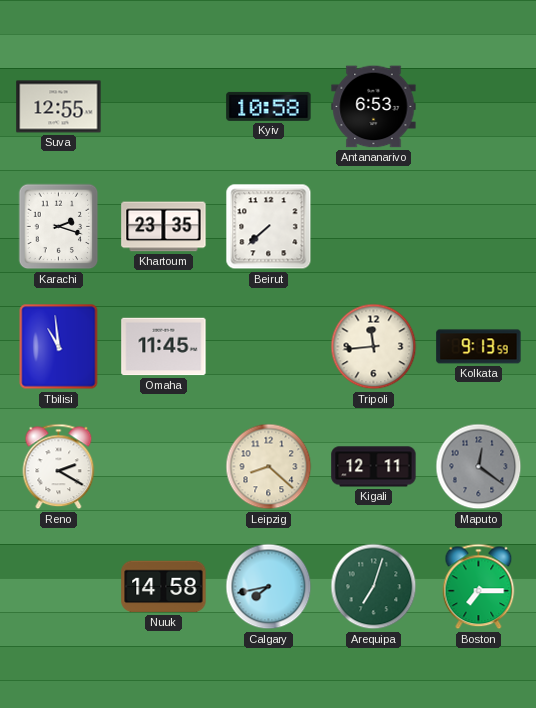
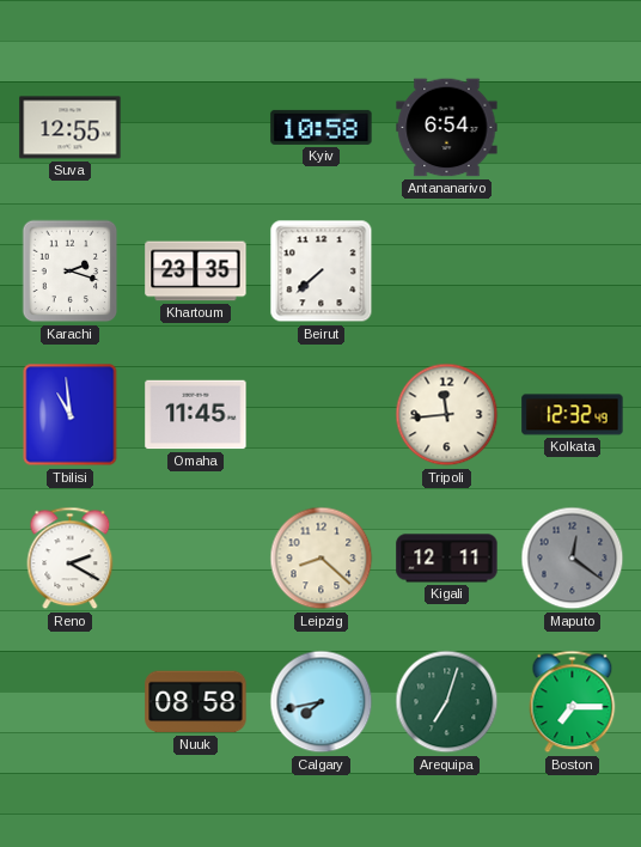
Antananarivo: 6:53 -> 6:54 (447, 128)
Kolkata: 9:13 -> 12:32 (573, 415)
Nuuk: 14:58 -> 08:58 (196, 702)
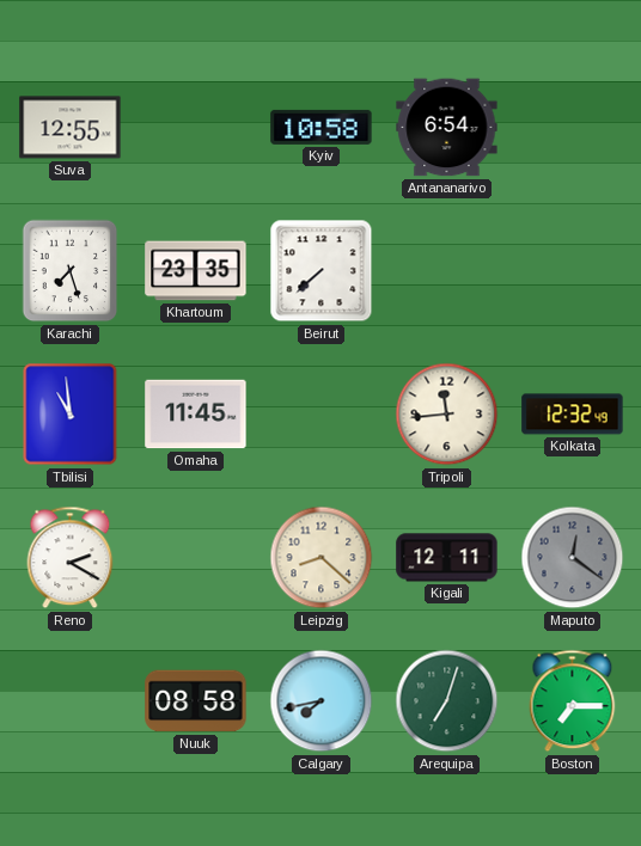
Karachi: 2:18 -> 7:27 (71, 271)
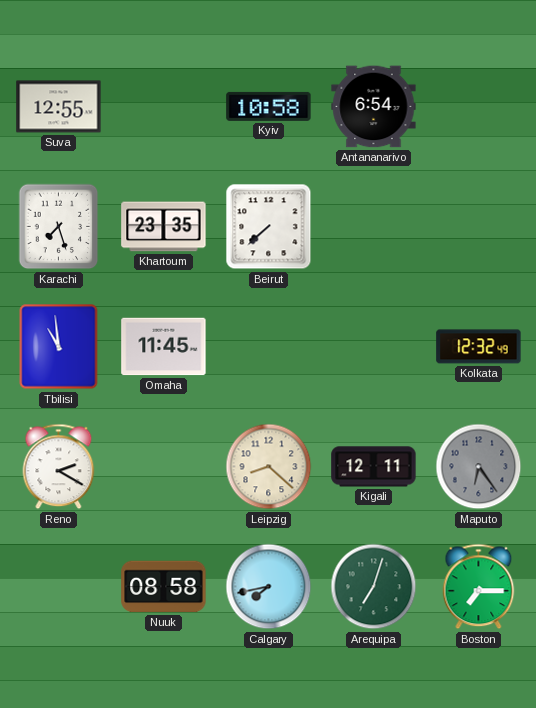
Tripoli: 11:44 -> none (447, 415)
Maputo: 12:21 -> 6:24 (479, 467)
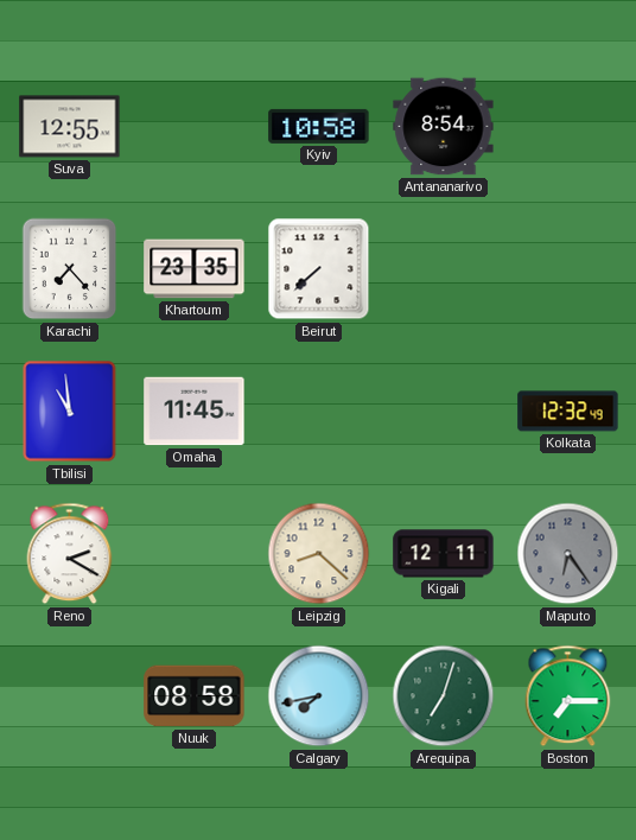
Antananarivo: 6:54 -> 8:54 (444, 127)
Karachi: 7:27 -> 7:23 (70, 269)
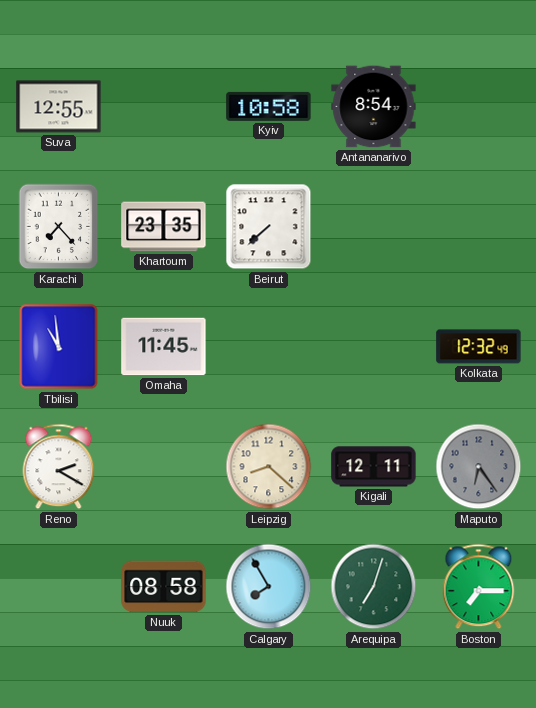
Calgary: 7:43 -> 7:55 (269, 587)
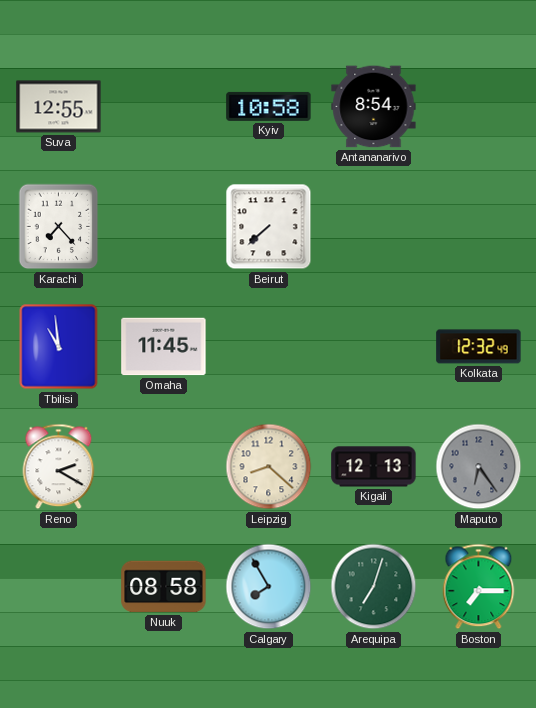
Khartoum: 23:35 -> none (164, 227)
Kigali: 12:11 -> 12:13 (374, 467)
